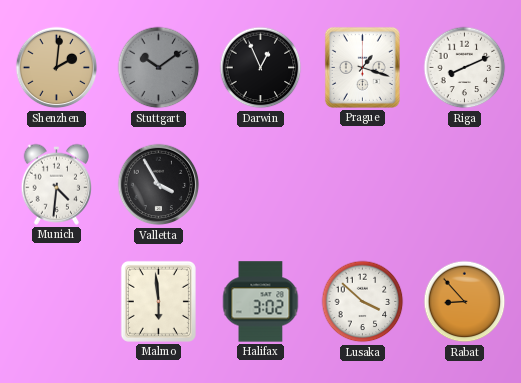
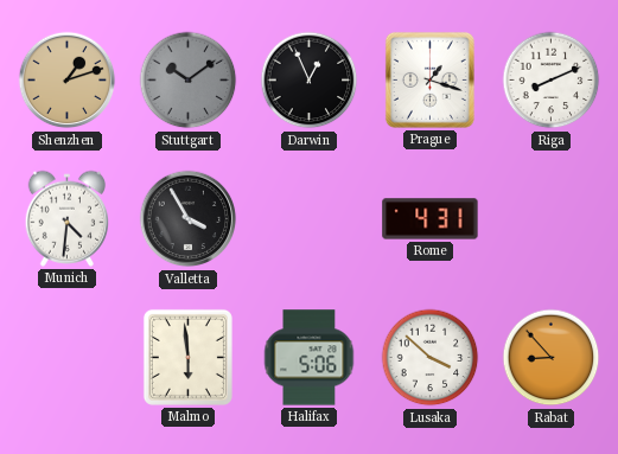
Shenzhen: 2:01 -> 1:12 (68, 81)
Rome: none -> 4:31 (431, 219)
Halifax: 3:02 -> 5:06 (310, 358)
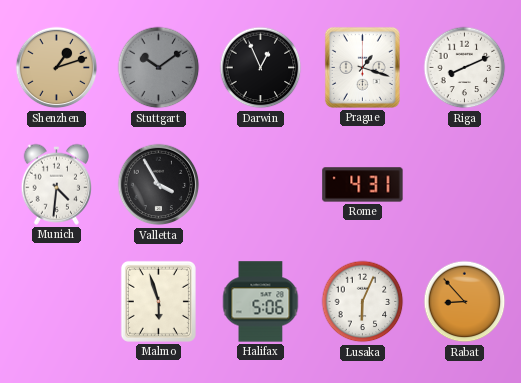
Malmo: 5:59 -> 5:57 (158, 301)
Lusaka: 3:52 -> 6:04 (363, 302)
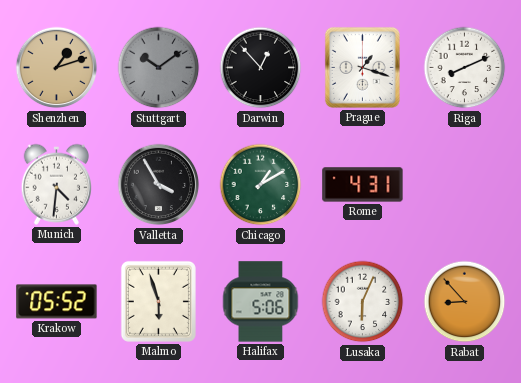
Darwin: 12:56 -> 12:53 (261, 68)
Chicago: none -> 1:10 (261, 185)
Krakow: none -> 05:52 (57, 302)
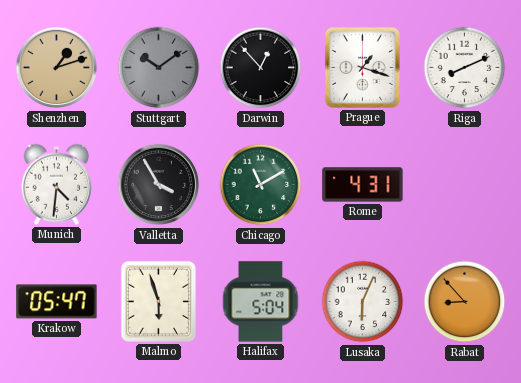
Chicago: 1:10 -> 11:10 (261, 185)
Krakow: 05:52 -> 05:47 (57, 302)
Halifax: 5:06 -> 5:04 (261, 302)
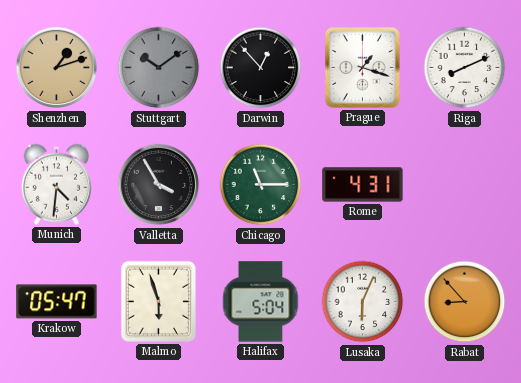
Chicago: 11:10 -> 11:15 (261, 185)
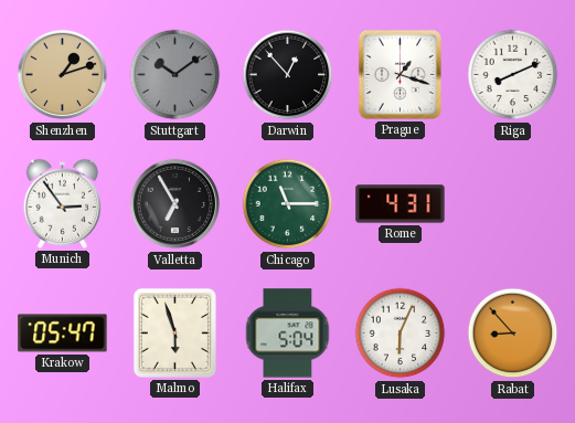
Munich: 4:31 -> 2:54 (62, 203)
Valletta: 3:55 -> 6:55 (175, 204)
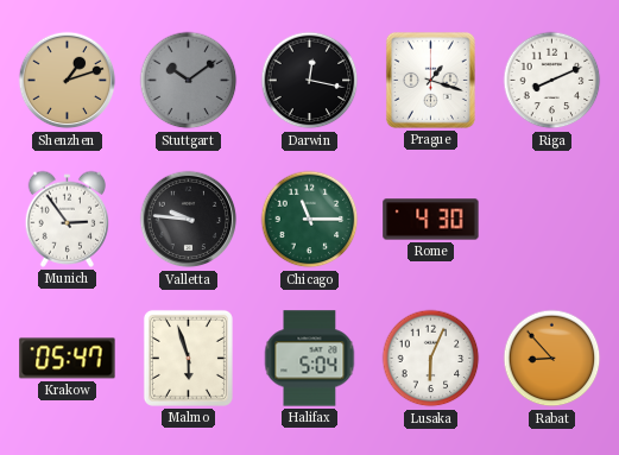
Darwin: 12:53 -> 12:17 (310, 81)
Valletta: 6:55 -> 9:46 (189, 220)
Rome: 4:31 -> 4:30 (431, 220)
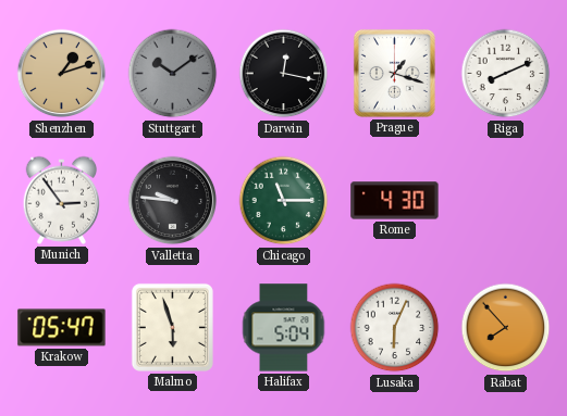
Rabat: 8:53 -> 7:53 (506, 328)
